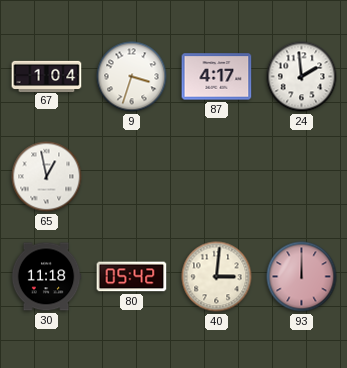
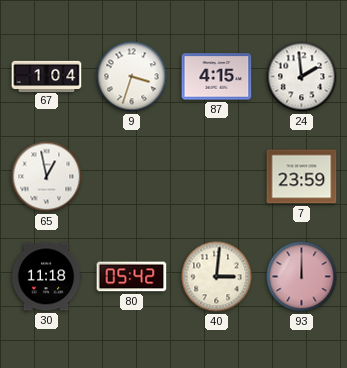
87: 4:17 -> 4:15 (217, 77)
7: none -> 23:59 (302, 177)
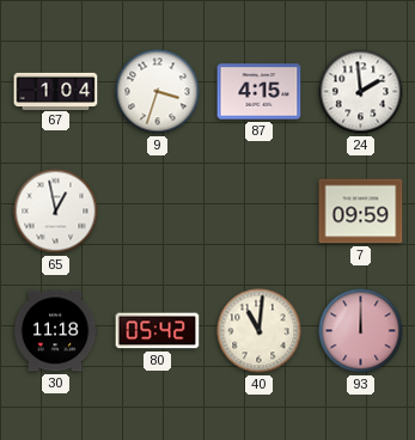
7: 23:59 -> 09:59 (361, 212)
40: 3:01 -> 11:01 (260, 331)
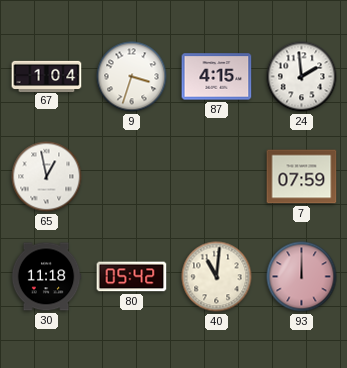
7: 09:59 -> 07:59 (302, 177)
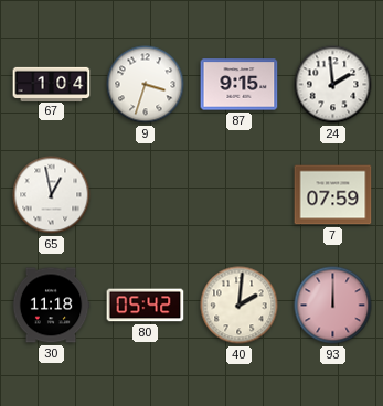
87: 4:15 -> 9:15 (240, 85)
40: 11:01 -> 2:01 (240, 306)
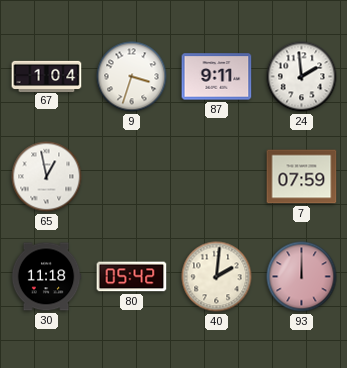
87: 9:15 -> 9:11 (217, 77)
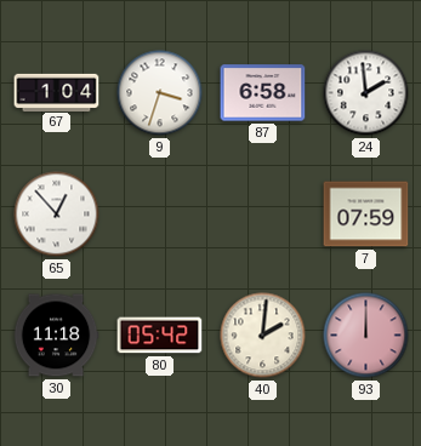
87: 9:11 -> 6:58 (263, 93)
65: 12:58 -> 12:53 (57, 215)
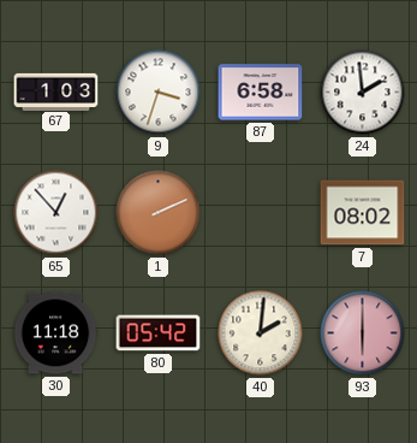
67: 1:04 -> 1:03 (56, 91)
1: none -> 2:11 (159, 213)
7: 07:59 -> 08:02 (363, 213)
93: 12:00 -> 6:00 (363, 333)
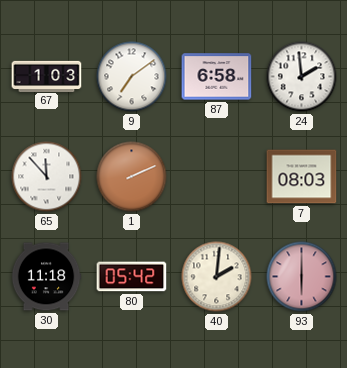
9: 3:33 -> 7:09 (132, 77)
65: 12:53 -> 11:53 (47, 177)
7: 08:02 -> 08:03 (302, 177)
